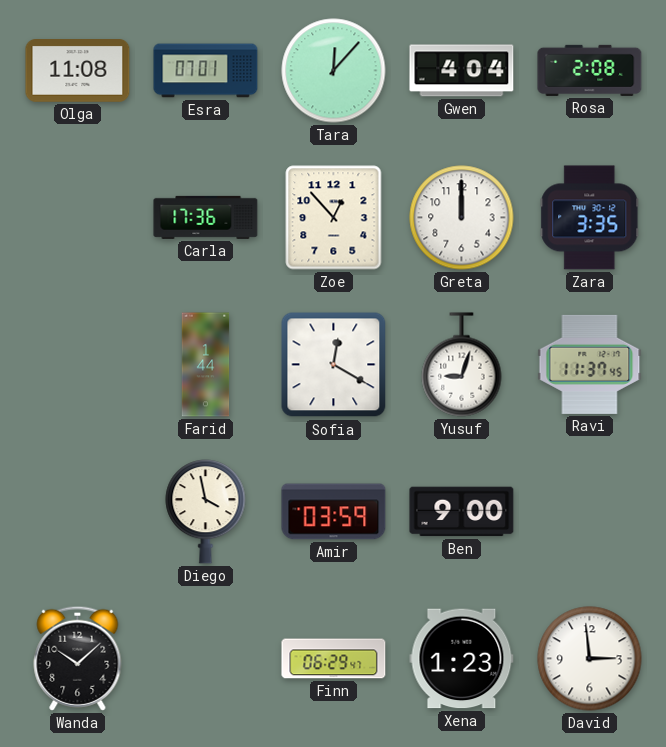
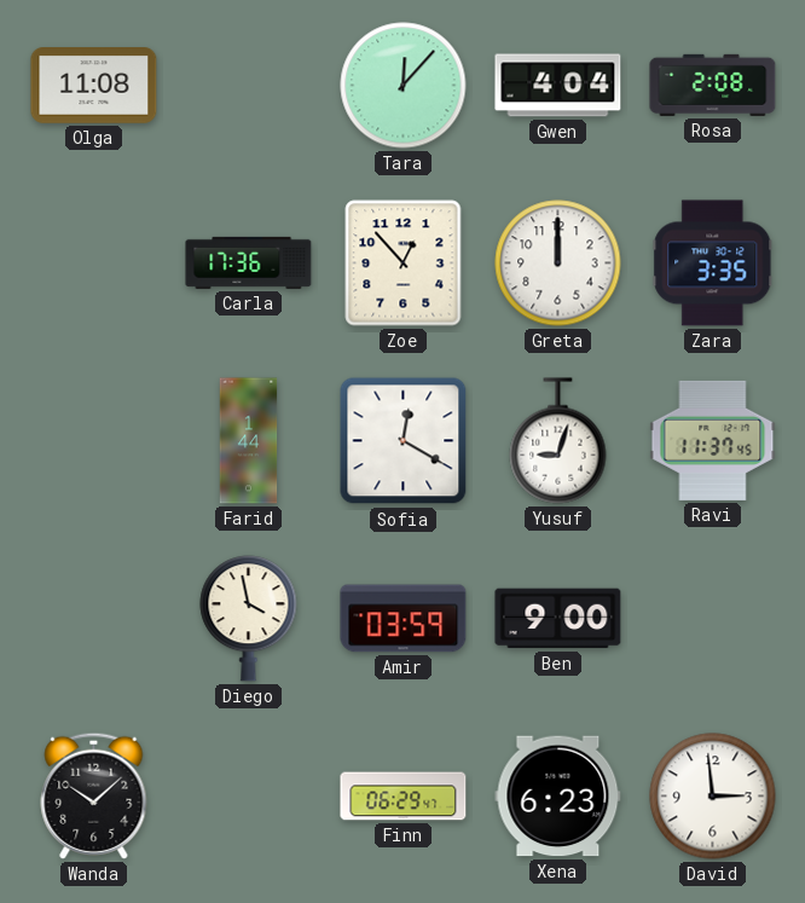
Esra: 07:01 -> none (206, 71)
Xena: 1:23 -> 6:23 (558, 797)
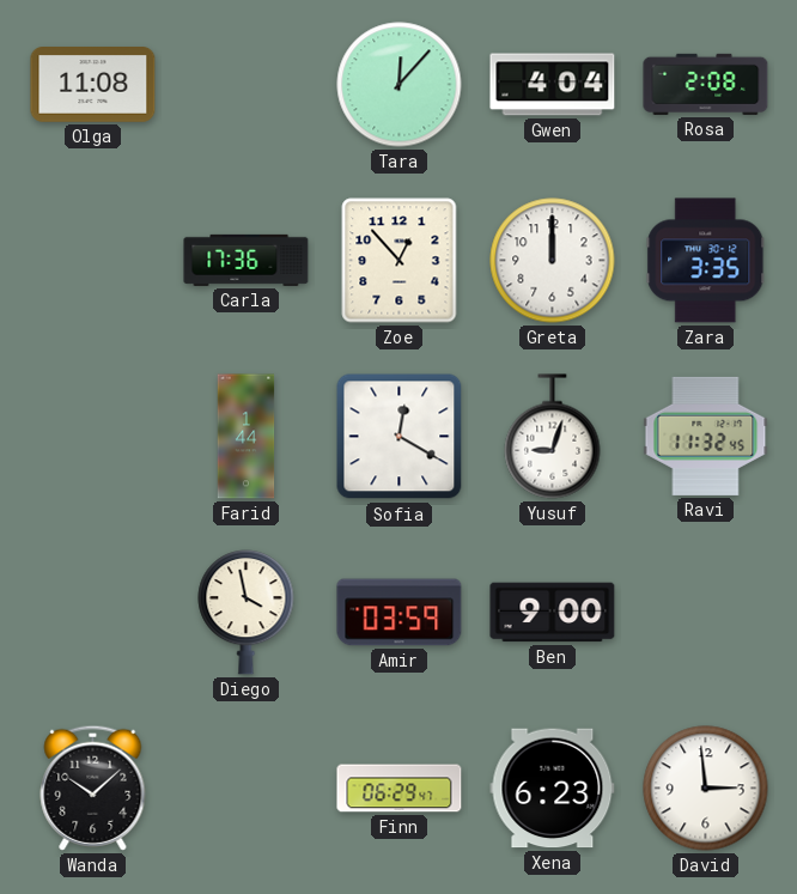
Ravi: 11:37 -> 11:32 (706, 436)
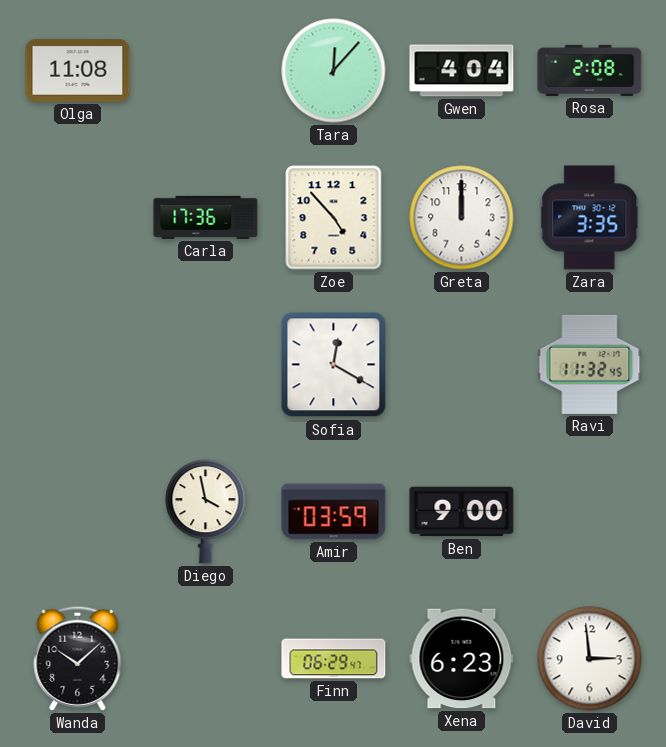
Zoe: 12:53 -> 4:53 (334, 218)
Farid: 1:44 -> none (247, 437)
Yusuf: 9:03 -> none (553, 437)
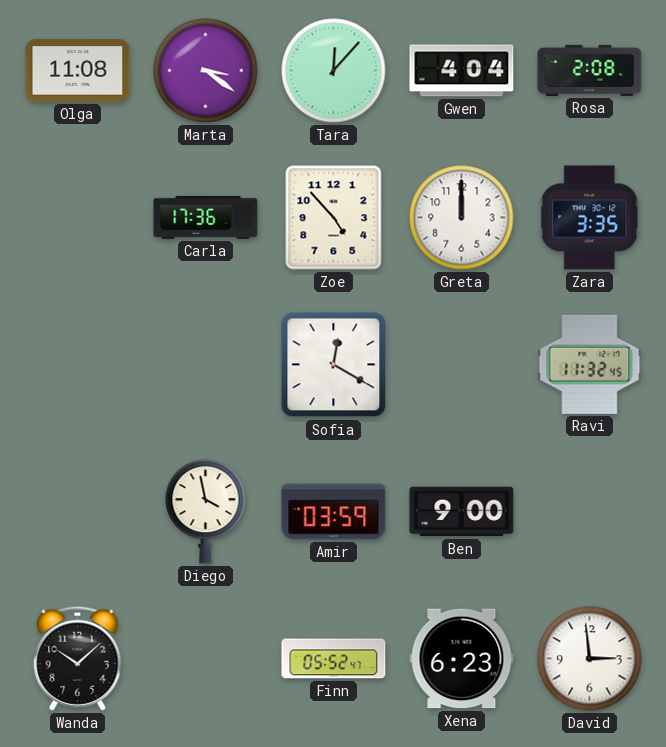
Marta: none -> 3:21 (206, 71)
Finn: 06:29 -> 05:52 (334, 659)
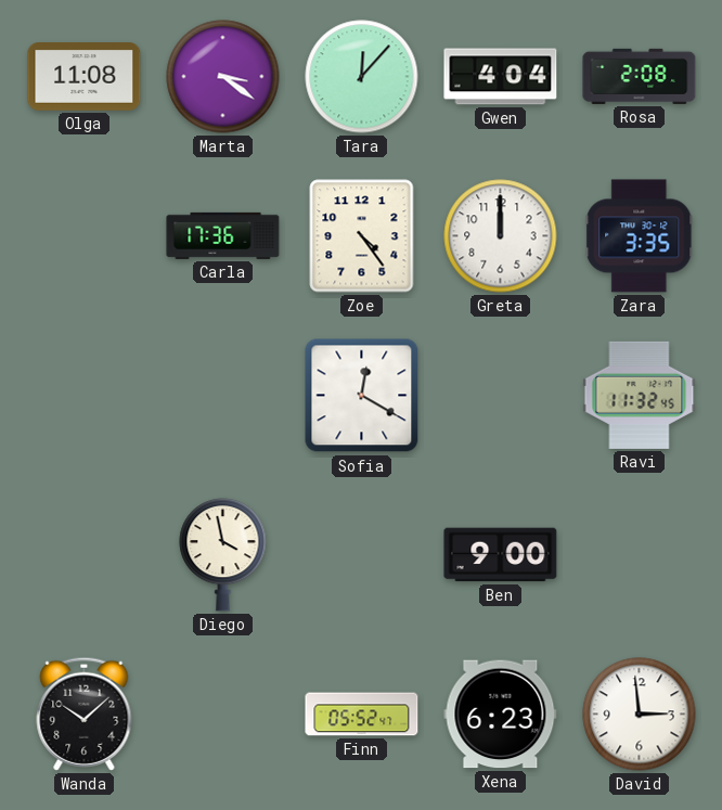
Zoe: 4:53 -> 4:24 (362, 236)
Amir: 03:59 -> none (334, 512)
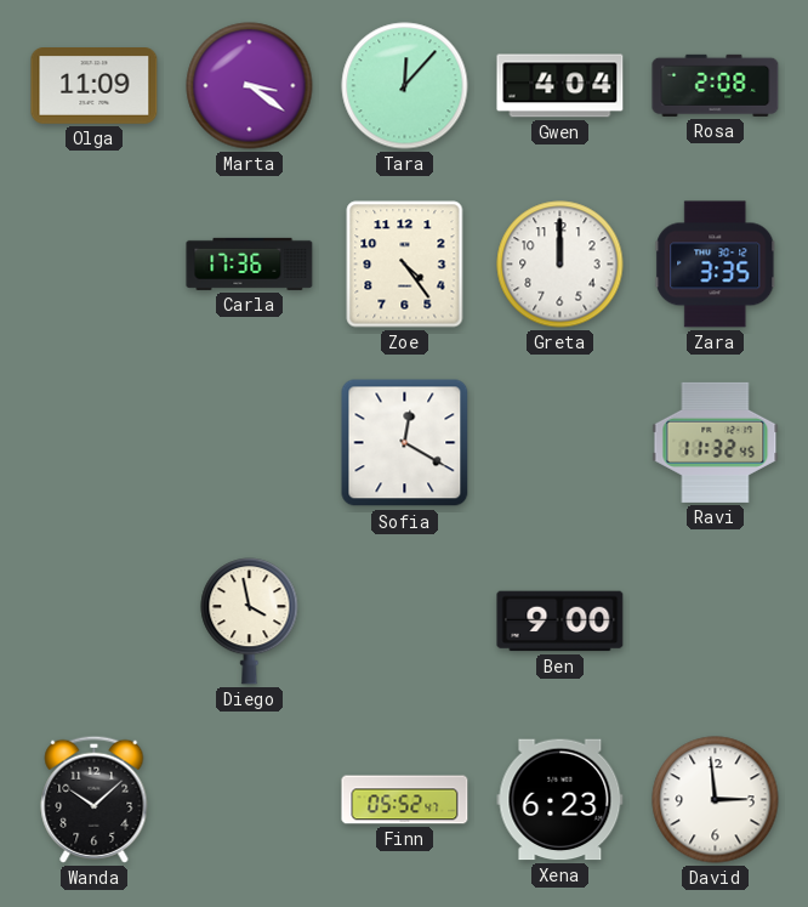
Olga: 11:08 -> 11:09 (95, 86)
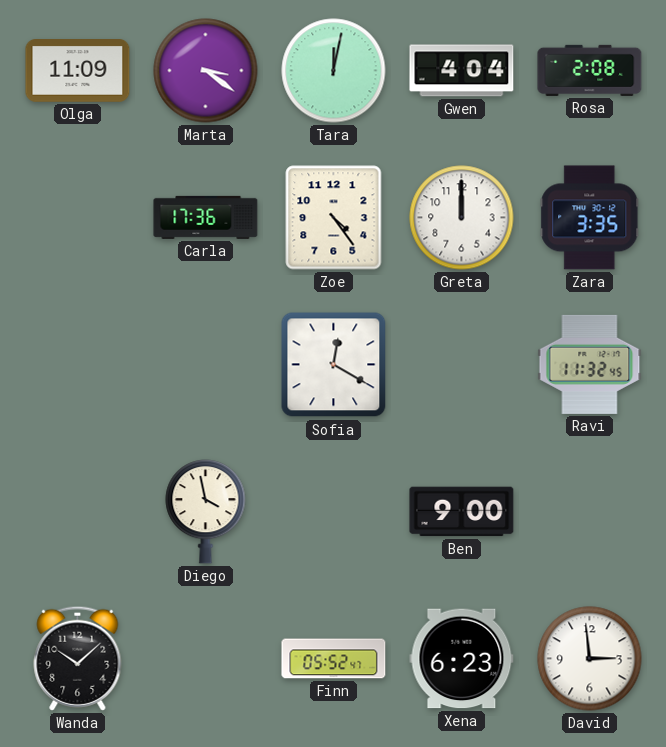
Tara: 12:07 -> 12:02 (334, 71)
